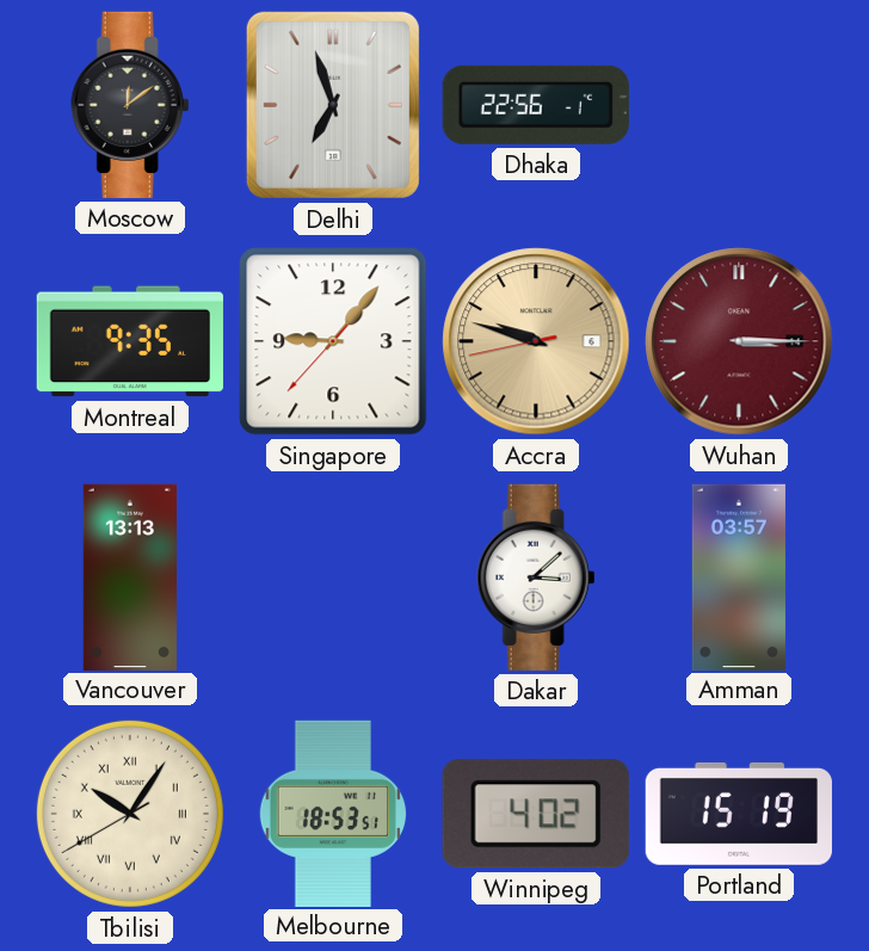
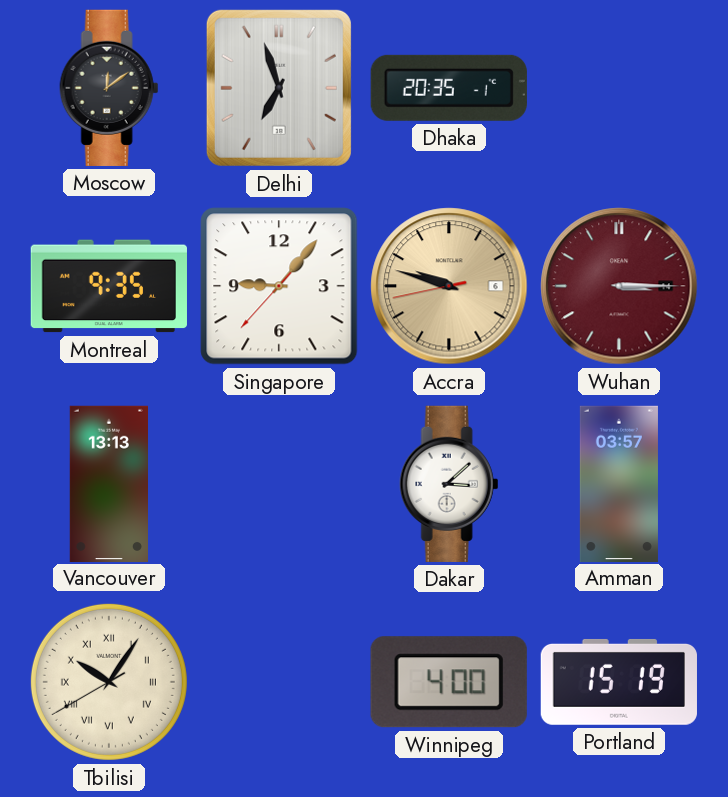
Dhaka: 22:56 -> 20:35 (449, 88)
Melbourne: 18:53 -> none (333, 813)
Winnipeg: 4:02 -> 4:00 (449, 682)
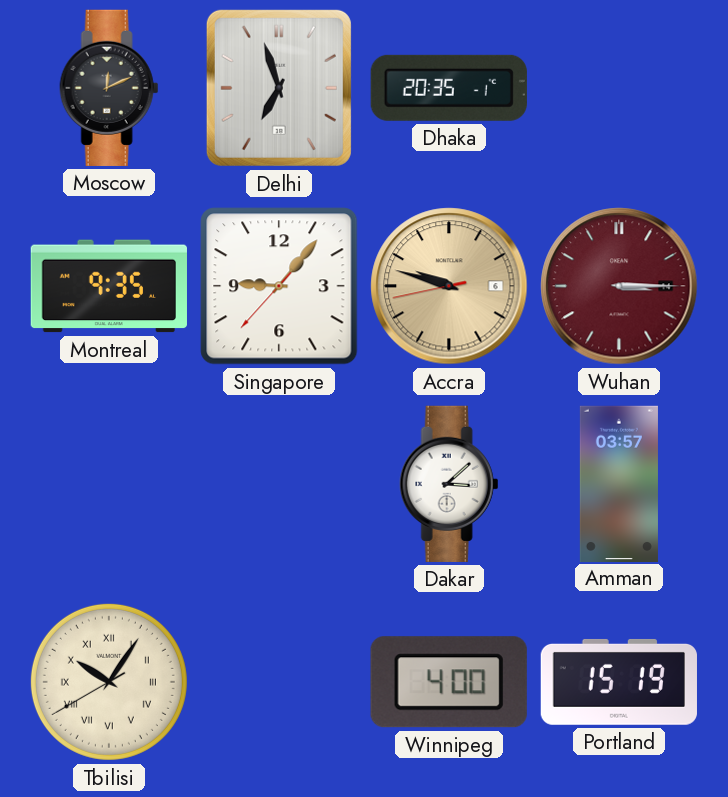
Moscow: 12:09 -> 12:11 (109, 88)
Vancouver: 13:13 -> none (108, 483)
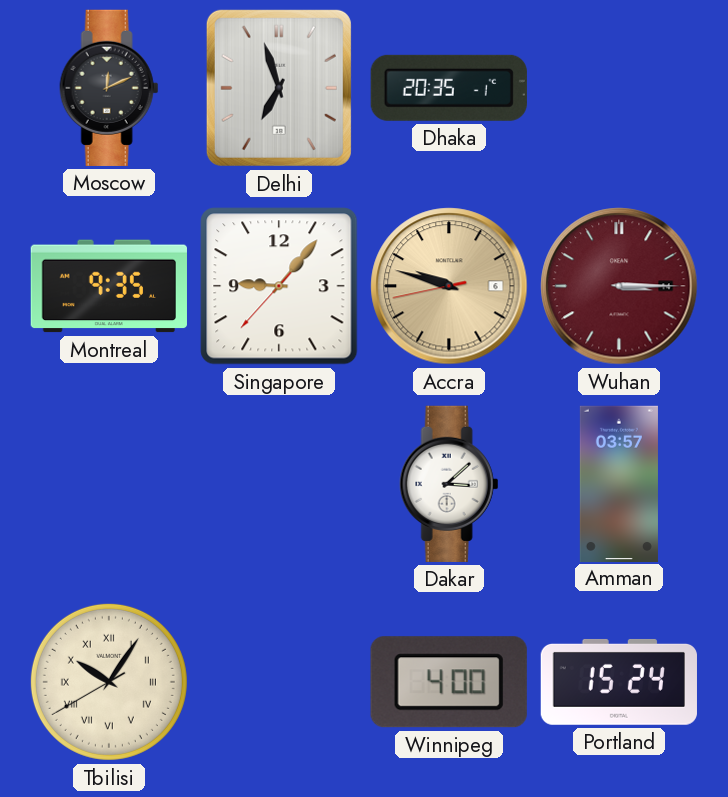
Portland: 15:19 -> 15:24 (619, 682)
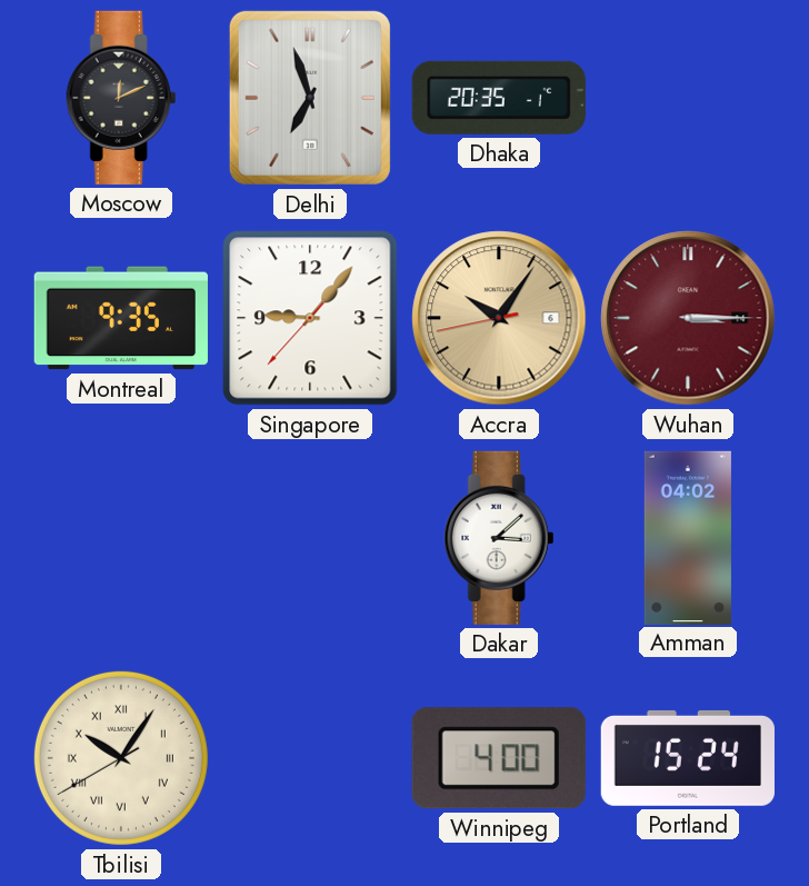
Accra: 9:47 -> 10:05 (499, 318)
Amman: 03:57 -> 04:02 (688, 537)
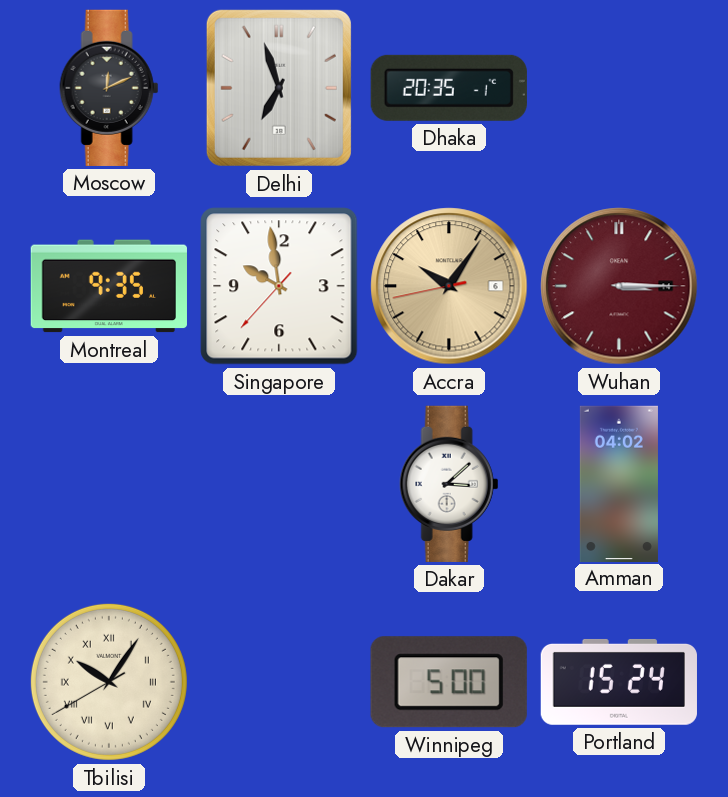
Singapore: 9:06 -> 9:58 (279, 286)
Winnipeg: 4:00 -> 5:00 (449, 682)
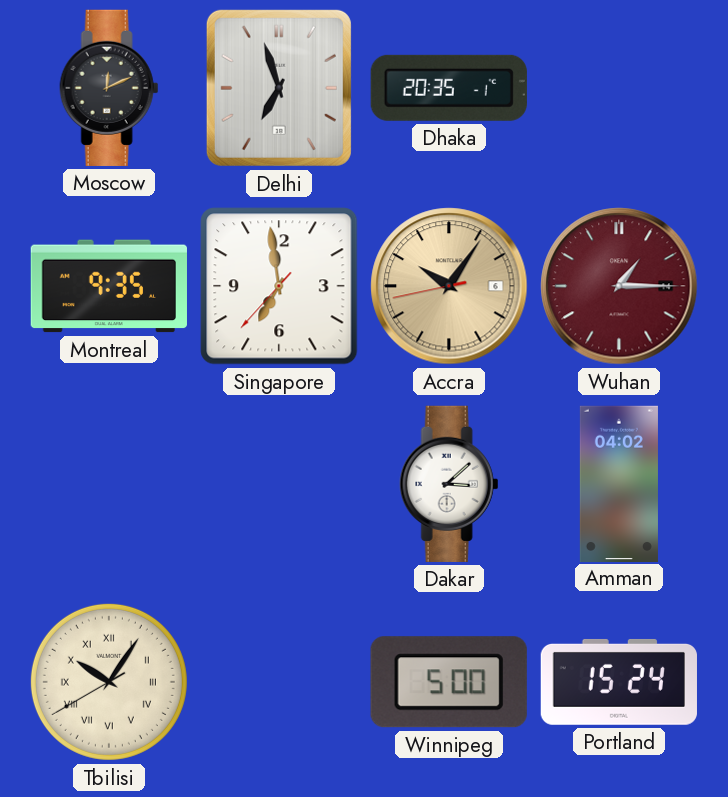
Singapore: 9:58 -> 6:58 (279, 286)
Wuhan: 3:15 -> 1:15 (619, 286)
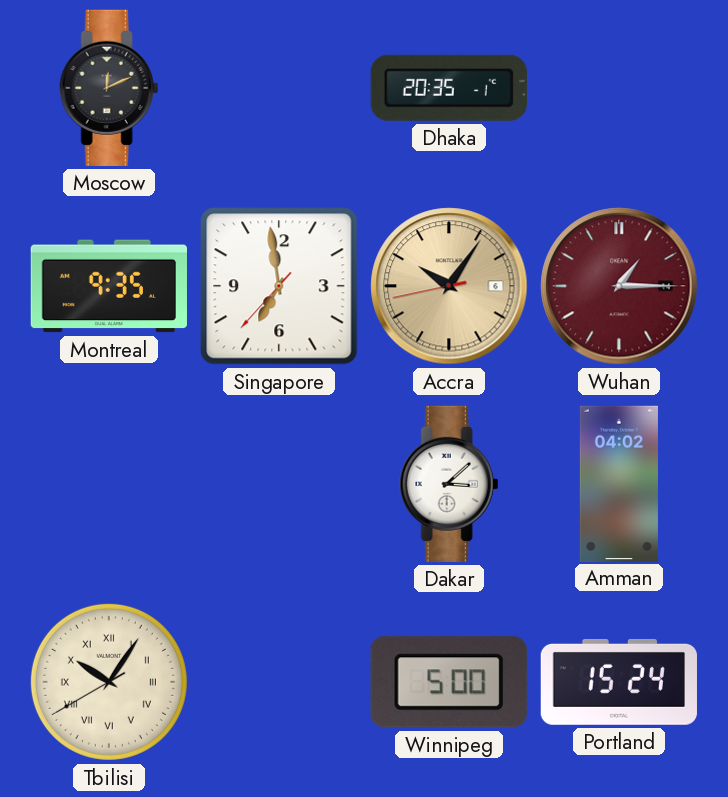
Delhi: 6:57 -> none (279, 88)
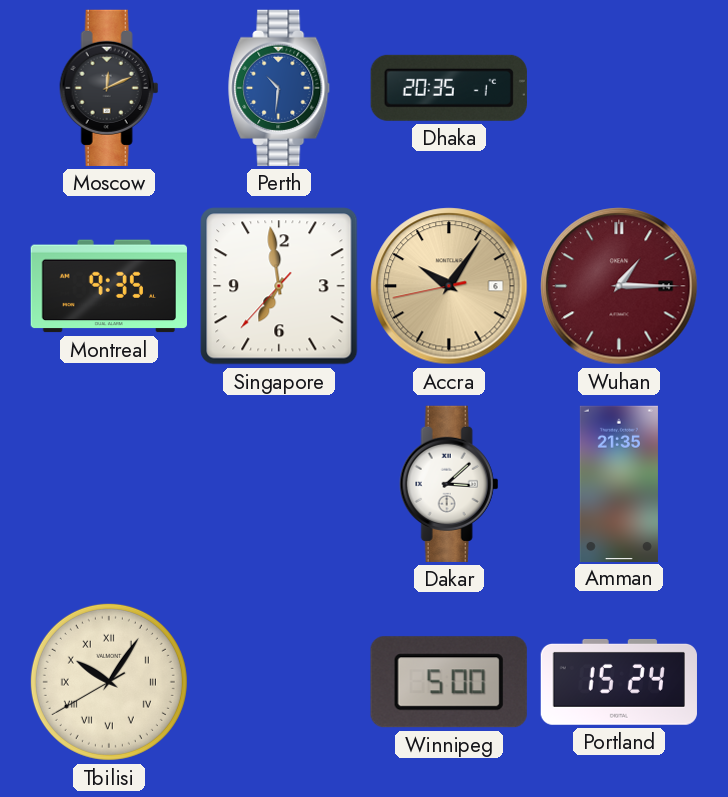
Perth: none -> 10:31 (280, 88)
Amman: 04:02 -> 21:35 (619, 483)
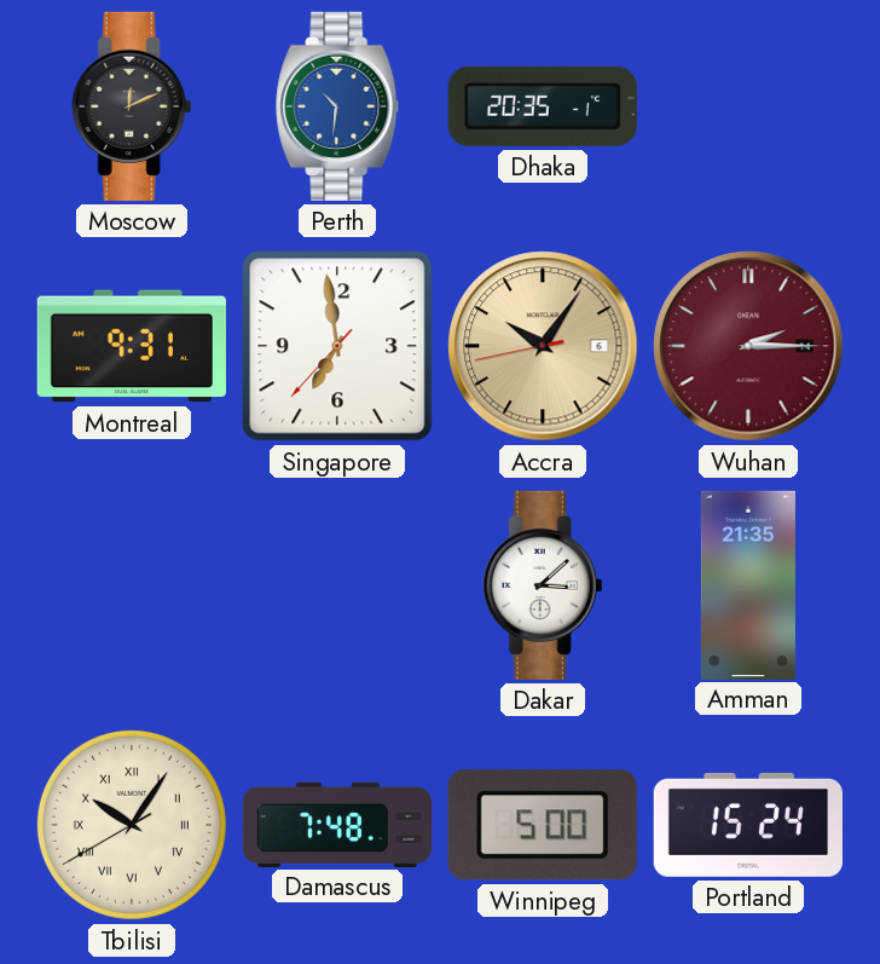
Montreal: 9:35 -> 9:31 (132, 346)
Wuhan: 1:15 -> 2:15 (748, 346)
Damascus: none -> 7:48 (336, 824)
